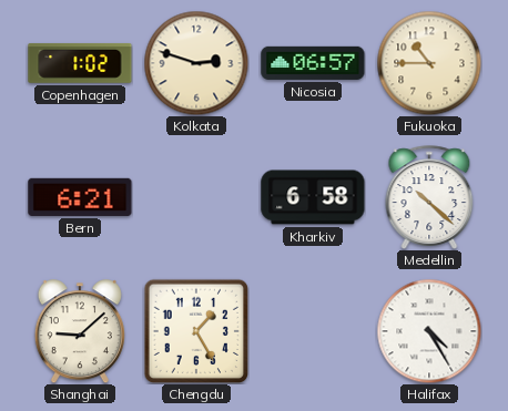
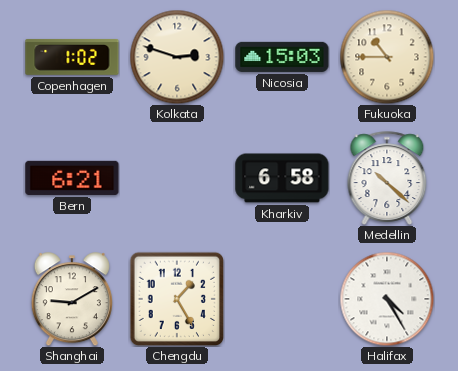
Nicosia: 06:57 -> 15:03 (282, 57)
Shanghai: 9:08 -> 9:10 (72, 299)
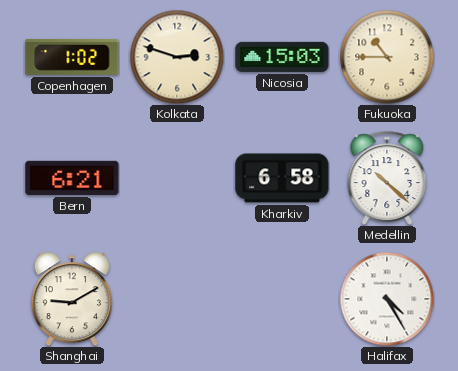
Chengdu: 1:25 -> none (176, 298)
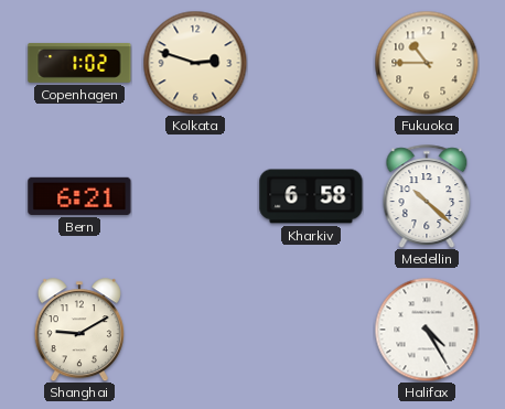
Nicosia: 15:03 -> none (282, 57)
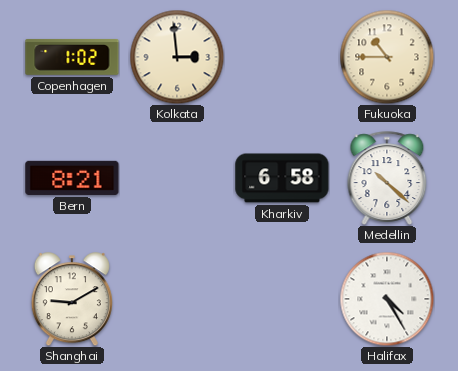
Kolkata: 2:48 -> 2:59 (177, 57)
Bern: 6:21 -> 8:21 (72, 178)
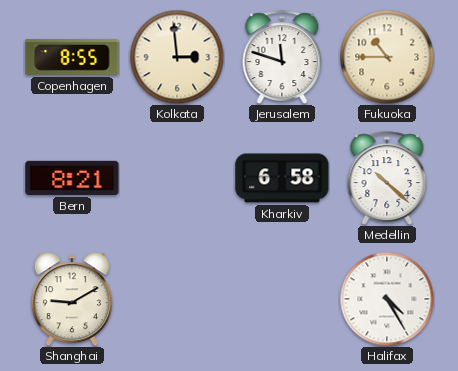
Copenhagen: 1:02 -> 8:55 (72, 57)
Jerusalem: none -> 11:48 (282, 57)
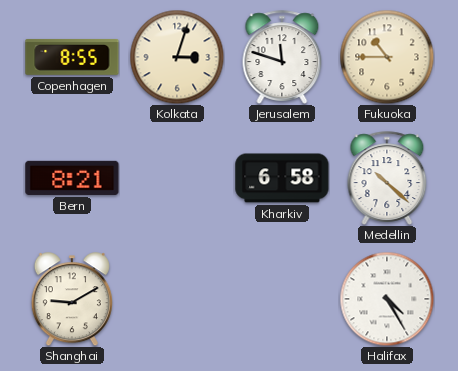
Kolkata: 2:59 -> 3:03 (177, 57)
